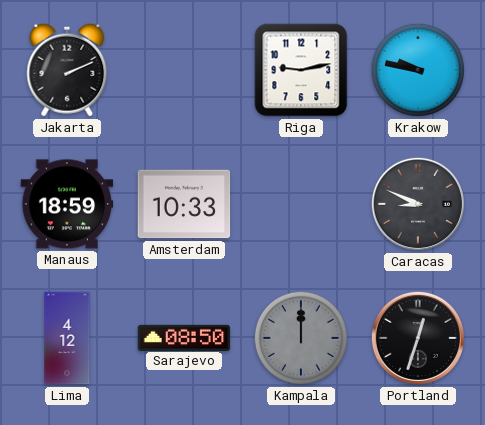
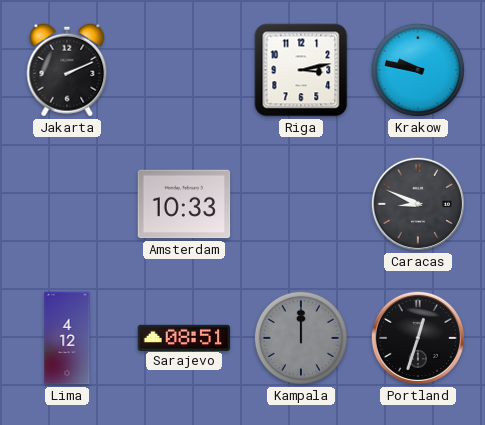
Riga: 9:13 -> 3:13 (301, 70)
Manaus: 18:59 -> none (67, 204)
Sarajevo: 08:50 -> 08:51 (184, 337)
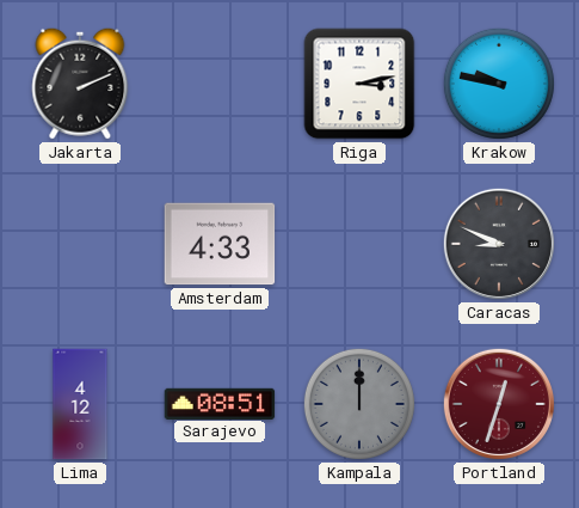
Amsterdam: 10:33 -> 4:33 (220, 244)
Portland dial: black -> burgundy (499, 404)
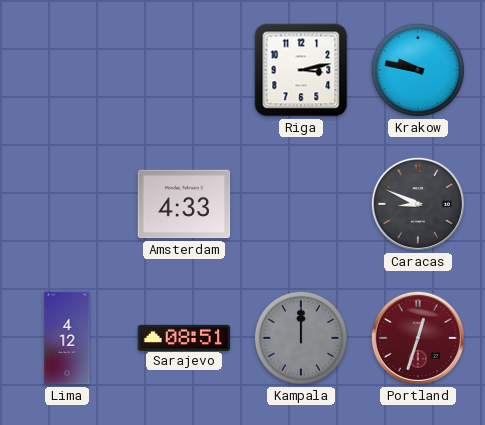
Jakarta: 2:11 -> none (80, 84)
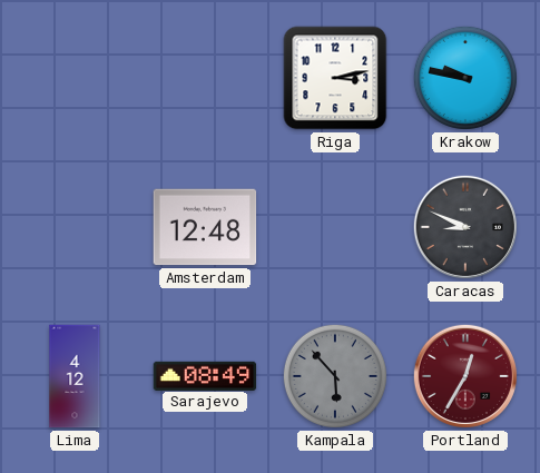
Amsterdam: 4:33 -> 12:48 (205, 227)
Sarajevo: 08:51 -> 08:49 (205, 375)
Kampala: 12:00 -> 5:53 (335, 376)
Portland: 12:33 -> 12:35 (465, 376)
